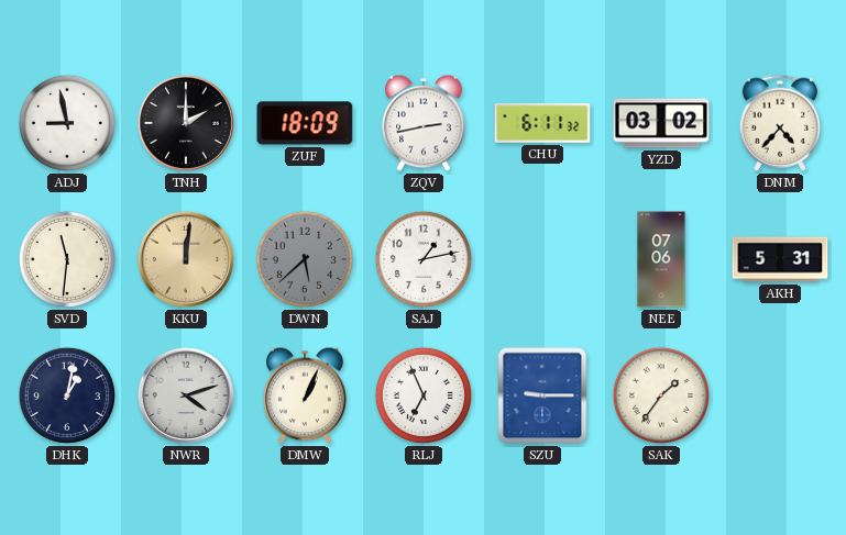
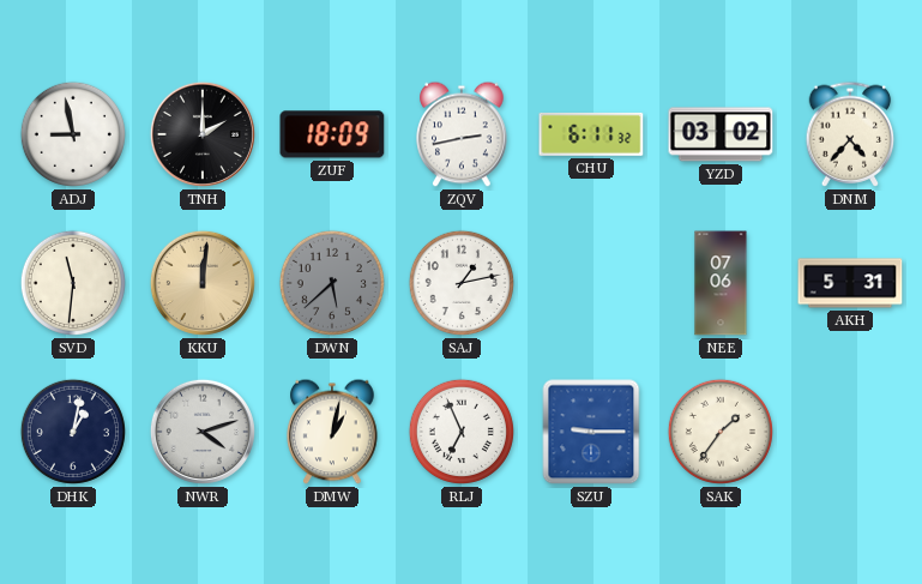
DMW: 1:04 -> 1:02 (332, 432)
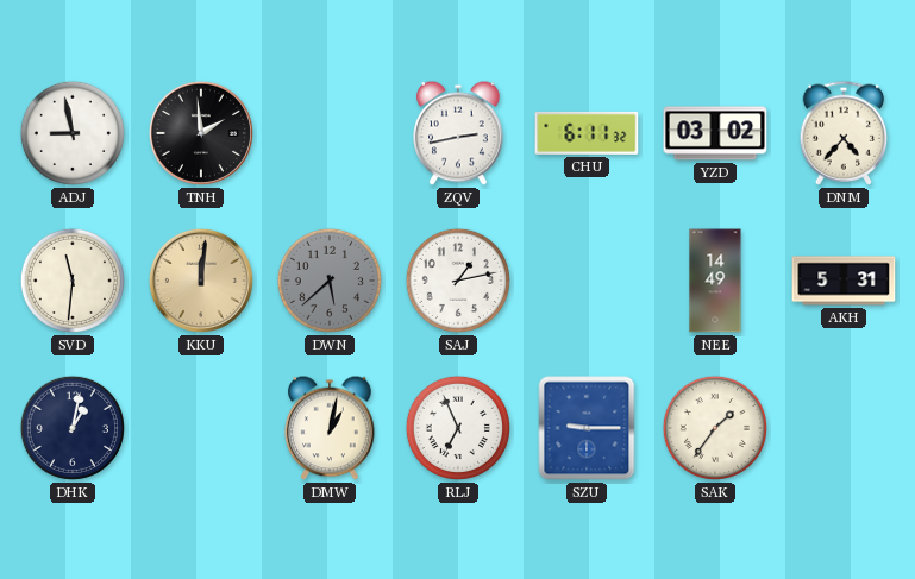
TNH: 2:00 -> 1:59 (201, 133)
ZUF: 18:09 -> none (332, 134)
NEE: 07:06 -> 14:49 (715, 281)
NWR: 4:12 -> none (203, 432)
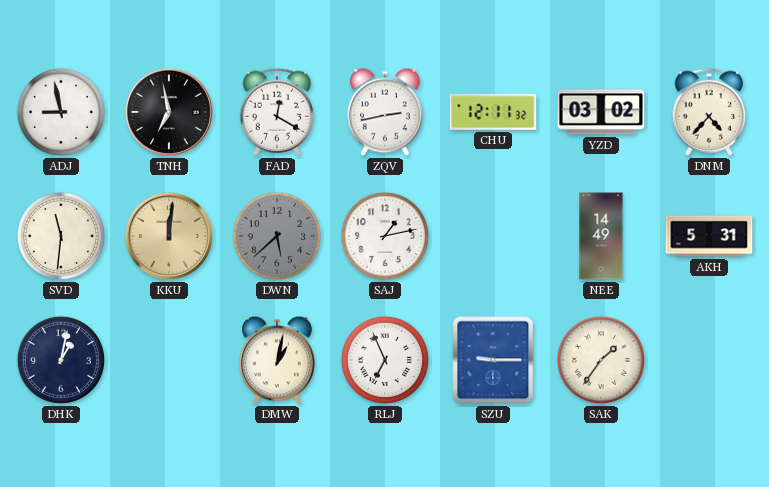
TNH: 1:59 -> 6:58 (169, 112)
FAD: none -> 12:20 (277, 112)
CHU: 6:11 -> 12:11 (493, 112)
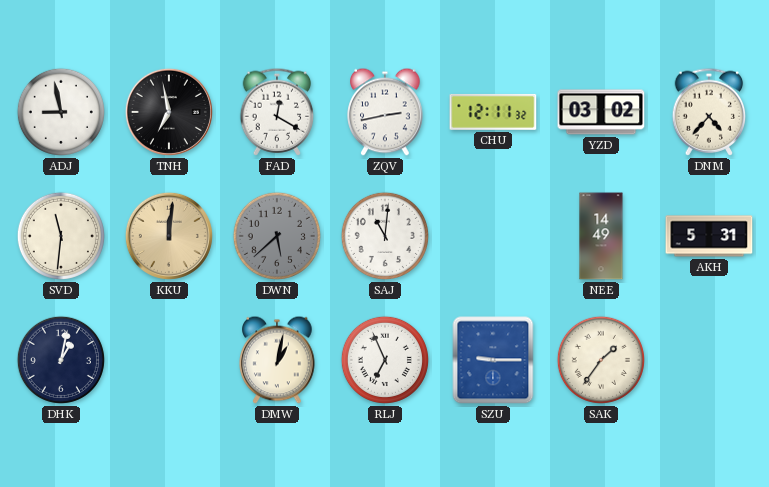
SAJ: 1:13 -> 11:01 (385, 236)
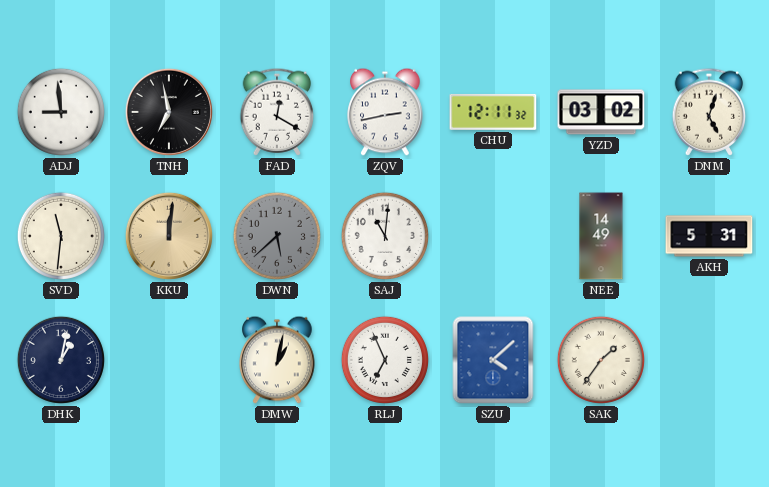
ADJ: 8:58 -> 8:59 (61, 112)
DNM: 4:37 -> 5:03 (709, 112)
SZU: 9:15 -> 4:08 (493, 360)
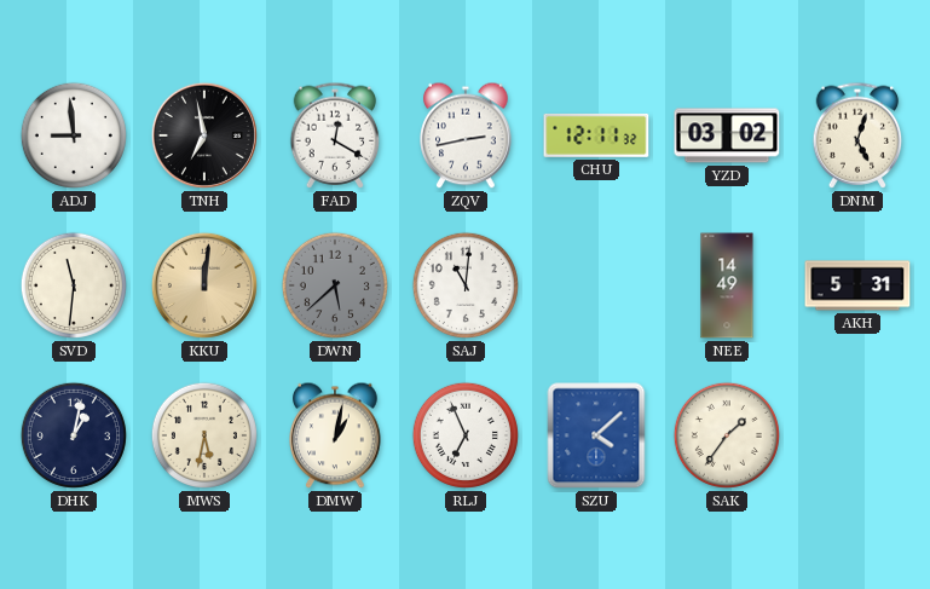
MWS: none -> 5:32 (204, 435)
